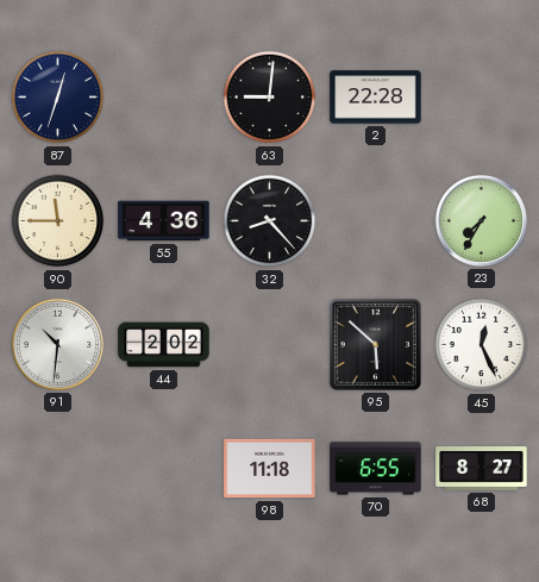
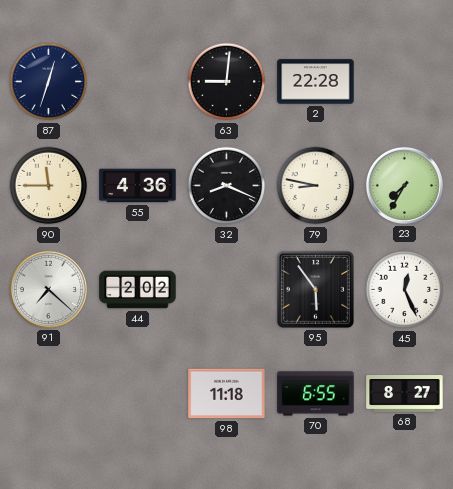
32: 8:23 -> 8:19 (227, 186)
79: none -> 8:47 (316, 186)
91: 10:31 -> 7:22 (48, 289)
95: 5:52 -> 5:54 (315, 289)
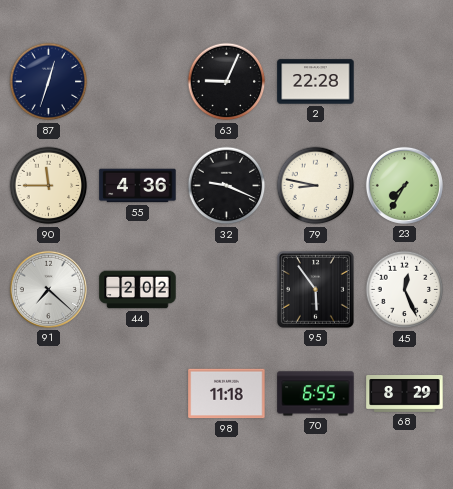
63: 9:01 -> 9:04 (227, 82)
32: 8:19 -> 9:19 (227, 186)
68: 8:27 -> 8:29 (405, 394)
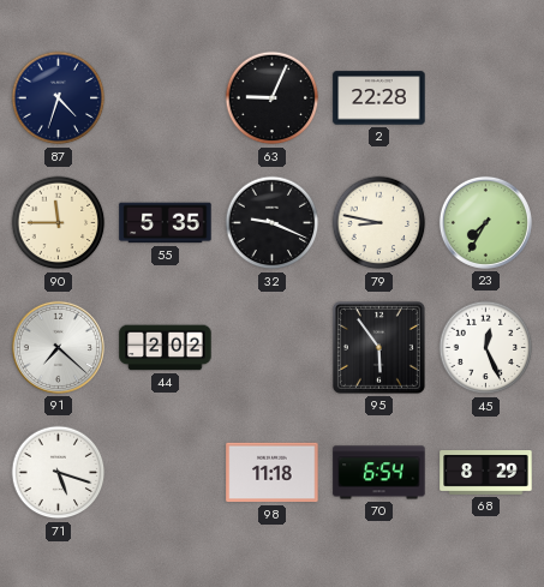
87: 12:33 -> 4:33 (59, 98)
55: 4:36 -> 5:35 (166, 223)
71: none -> 5:18 (59, 473)
70: 6:55 -> 6:54 (379, 473)
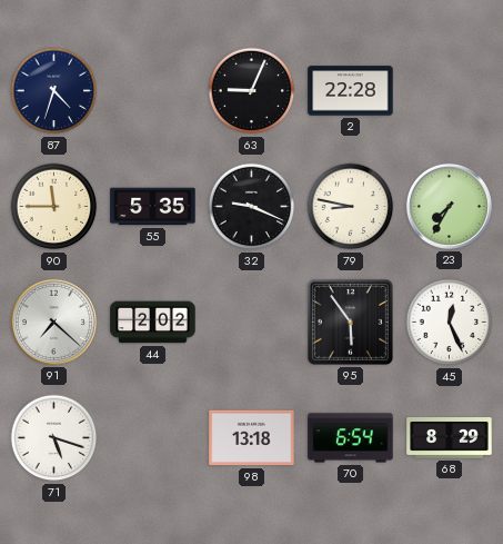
98: 11:18 -> 13:18 (252, 438)
